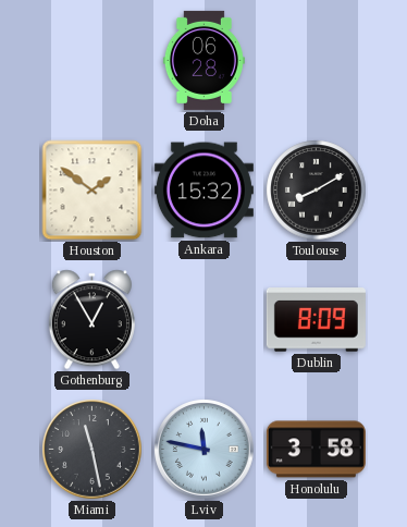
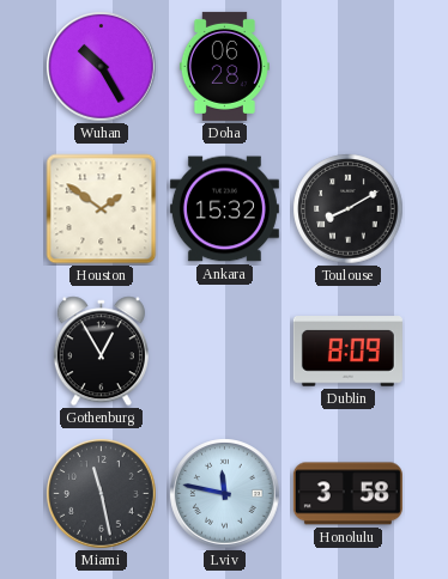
Wuhan: none -> 10:25 (102, 67)
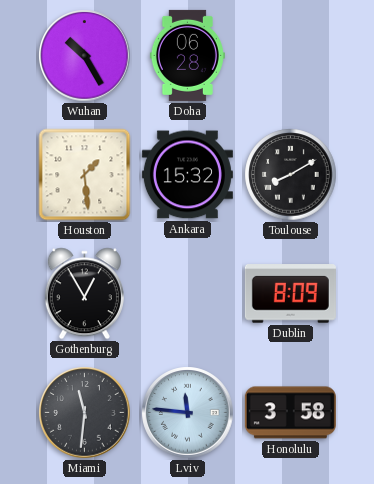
Houston: 1:51 -> 1:29 (85, 175)
Miami: 11:28 -> 11:31 (85, 413)
Lviv: 11:47 -> 11:46 (188, 413)
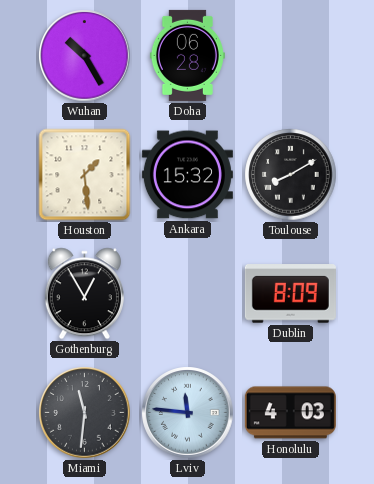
Honolulu: 3:58 -> 4:03 (290, 413)
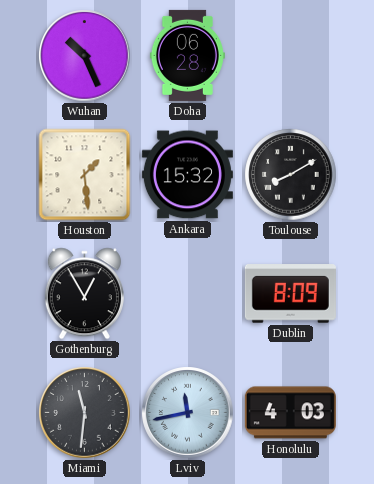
Wuhan: 10:25 -> 10:26 (85, 56)
Lviv: 11:46 -> 11:43 (188, 413)
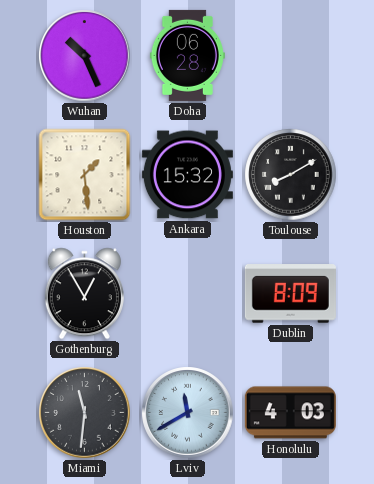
Lviv: 11:43 -> 11:40 (188, 413)
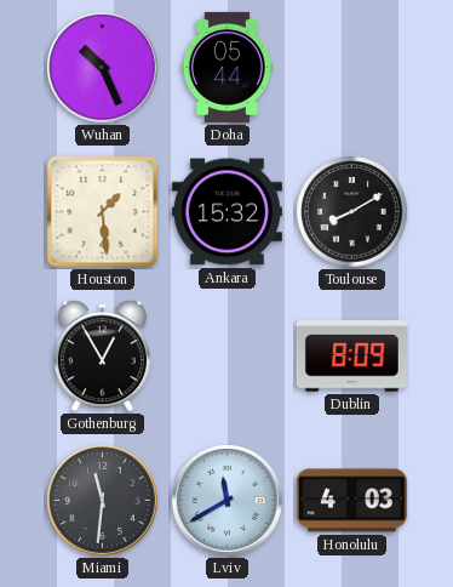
Doha: 06:28 -> 05:44 (226, 67)
